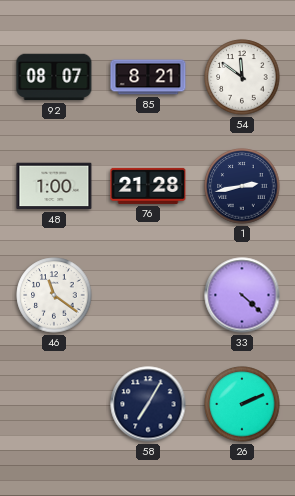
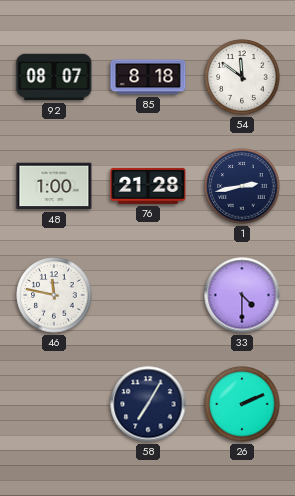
85: 8:21 -> 8:18 (148, 77)
46: 11:21 -> 11:47 (54, 295)
33: 4:22 -> 4:30 (242, 295)
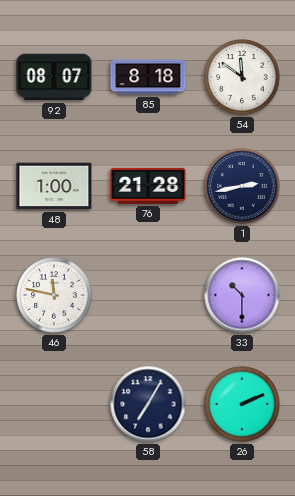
33: 4:30 -> 10:30 (242, 295)
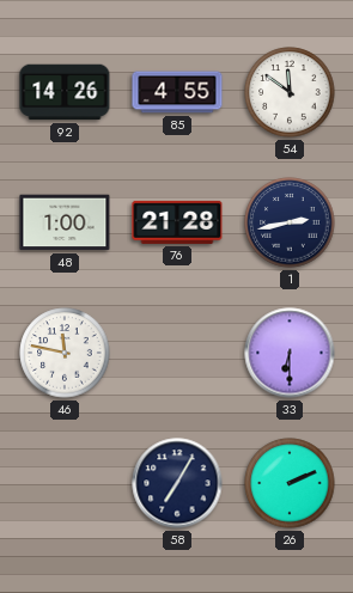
92: 08:07 -> 14:26 (65, 92)
85: 8:18 -> 4:55 (177, 92)
33: 10:30 -> 6:30 (290, 353)
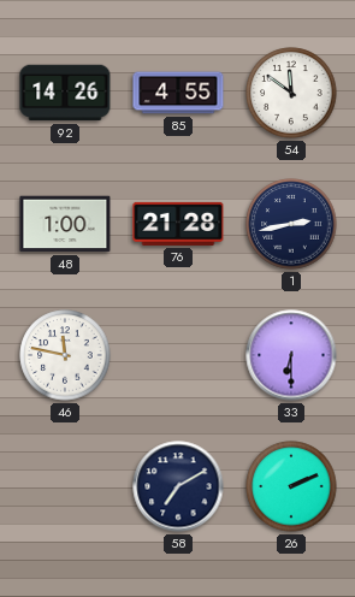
58: 7:05 -> 7:10 (178, 486)
